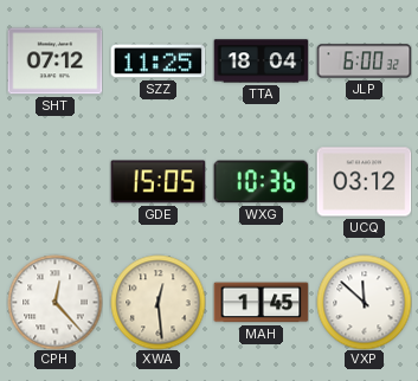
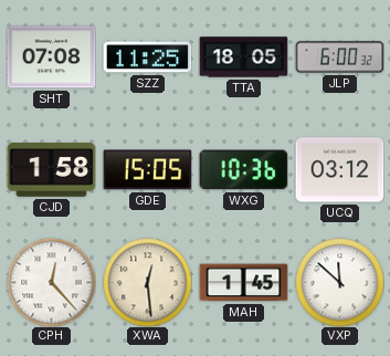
SHT: 07:12 -> 07:08 (51, 57)
TTA: 18:04 -> 18:05 (243, 57)
CJD: none -> 1:58 (51, 170)
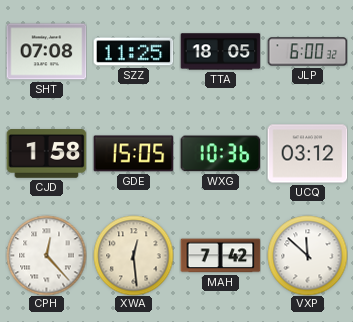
MAH: 1:45 -> 7:42 (220, 256)
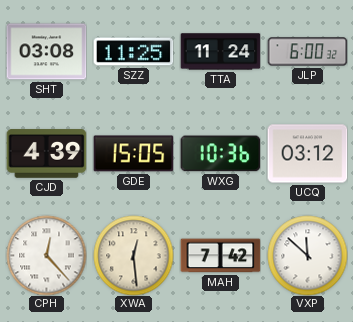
SHT: 07:08 -> 03:08 (46, 52)
TTA: 18:05 -> 11:24 (220, 52)
CJD: 1:58 -> 4:39 (46, 154)
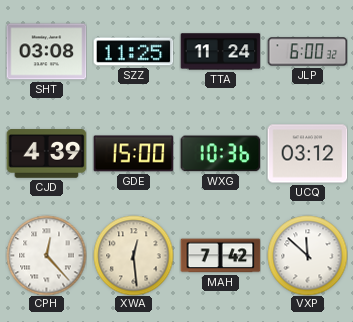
GDE: 15:05 -> 15:00 (133, 154)
